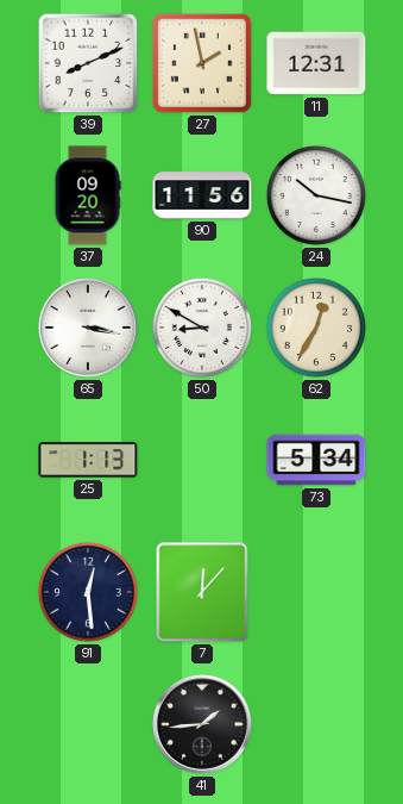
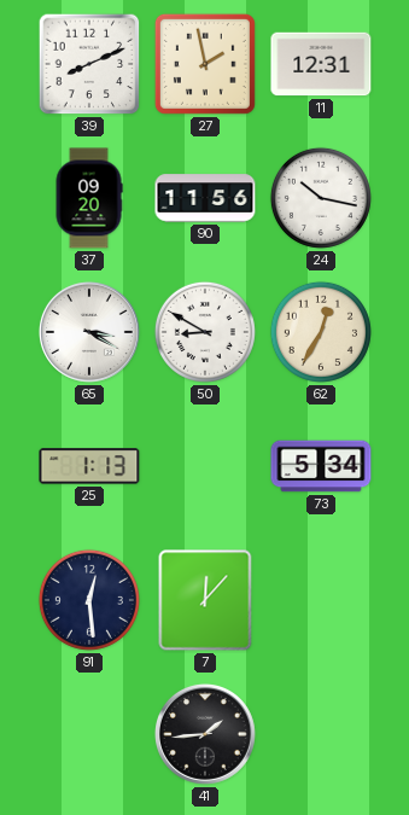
65: 3:17 -> 3:20 (89, 332)
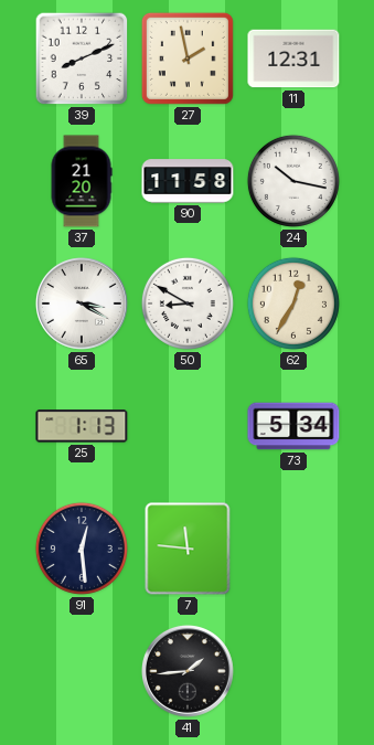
37: 09:20 -> 21:20 (82, 181)
90: 11:56 -> 11:58 (188, 181)
7: 12:07 -> 11:46 (188, 549)
